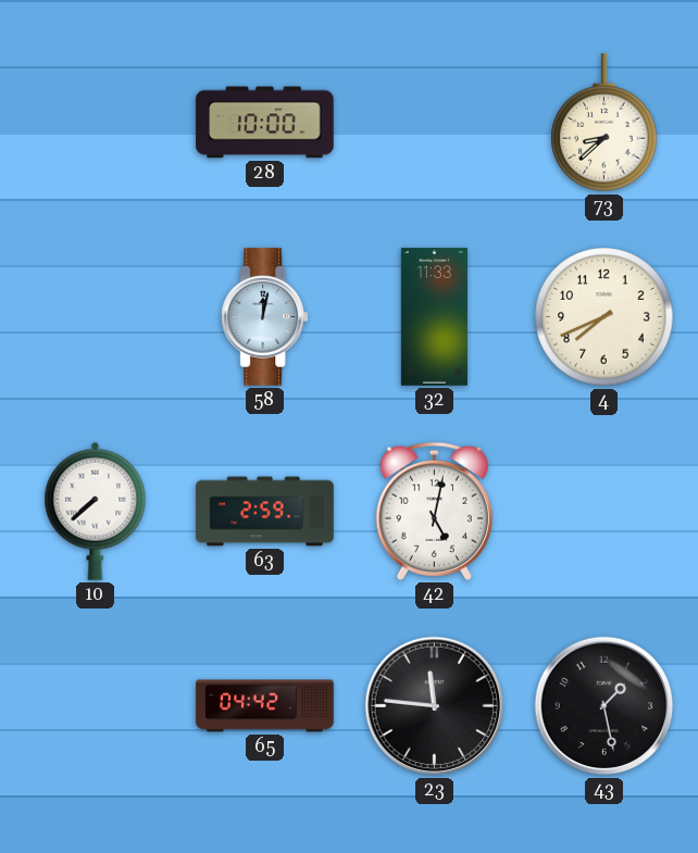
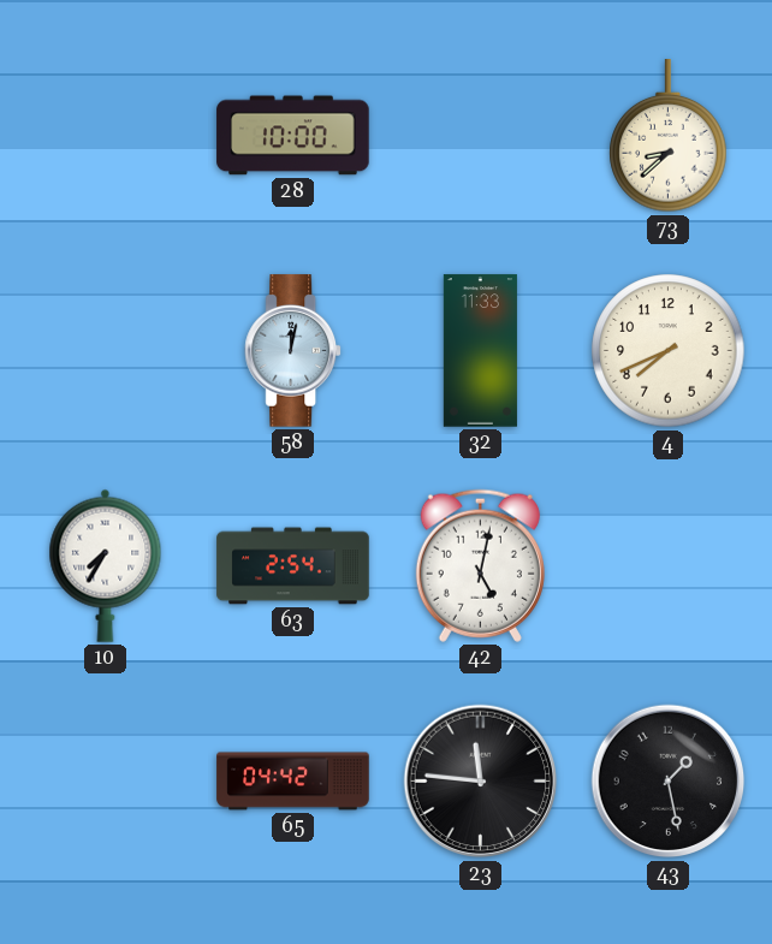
10: 7:38 -> 7:35 (106, 565)
63: 2:59 -> 2:54 (293, 566)
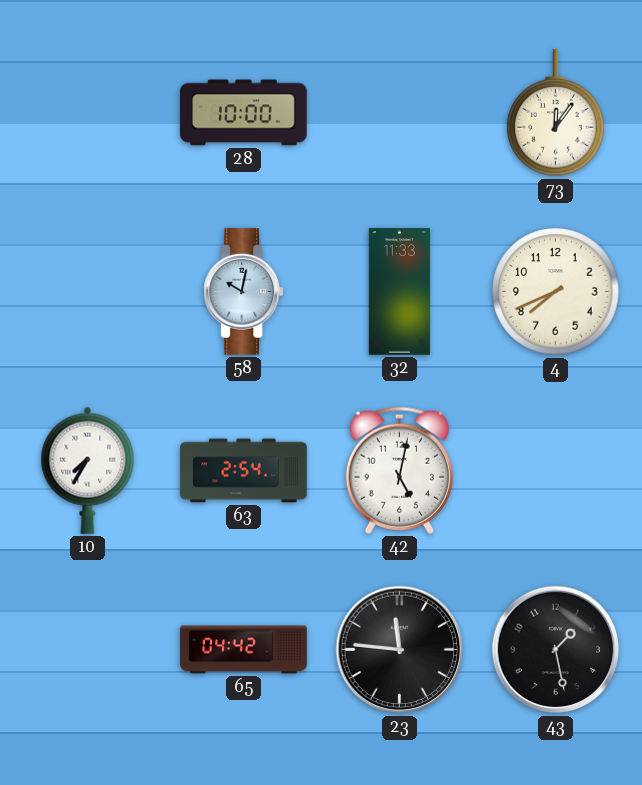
73: 8:38 -> 12:06 (556, 113)
58: 12:02 -> 10:02 (244, 292)
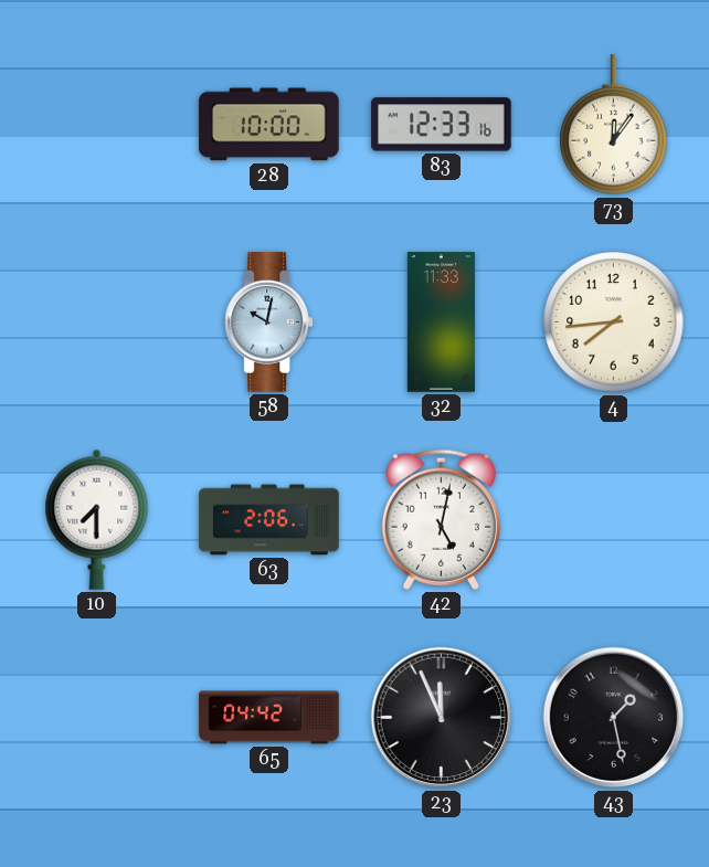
83: none -> 12:33 (442, 125)
4: 7:41 -> 7:44 (614, 323)
10: 7:35 -> 7:30 (97, 519)
63: 2:54 -> 2:06 (269, 520)
23: 11:46 -> 11:56 (442, 718)
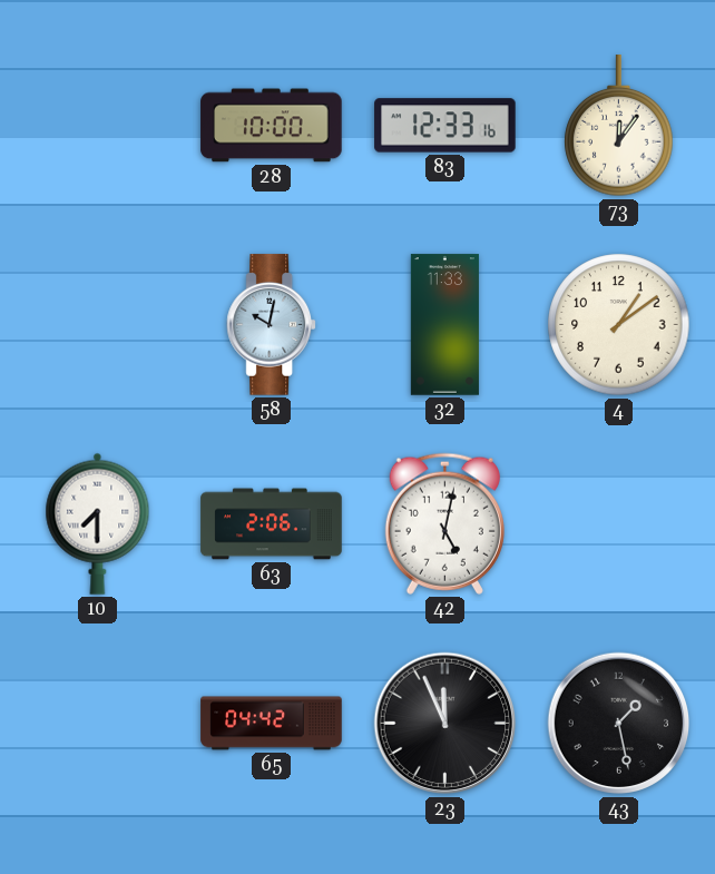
4: 7:44 -> 1:09 (619, 325)
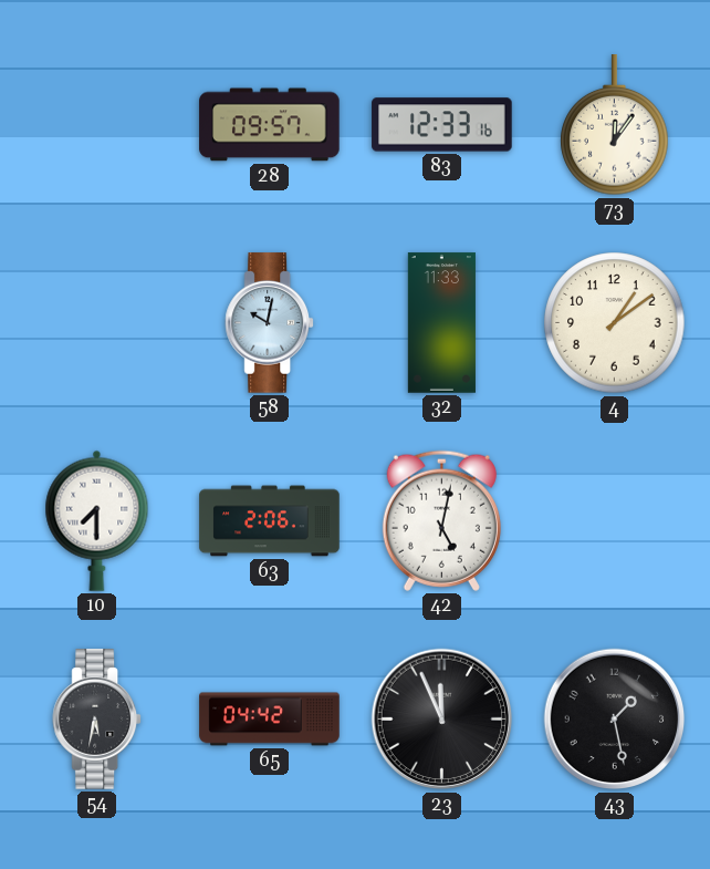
28: 10:00 -> 09:57 (270, 125)
54: none -> 5:32 (97, 720)
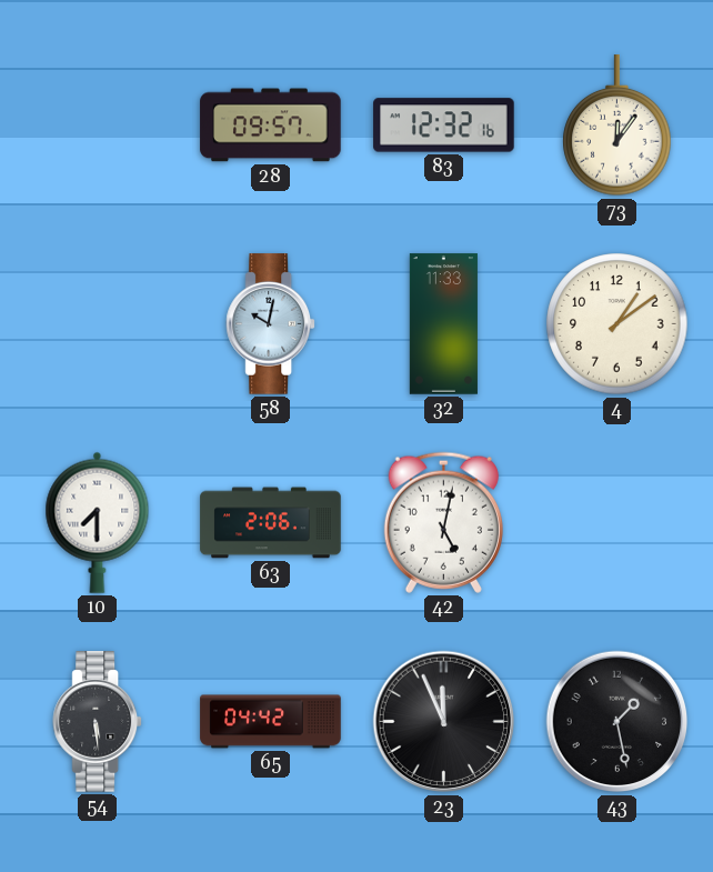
83: 12:33 -> 12:32 (444, 126)
54: 5:32 -> 5:29 (98, 722)
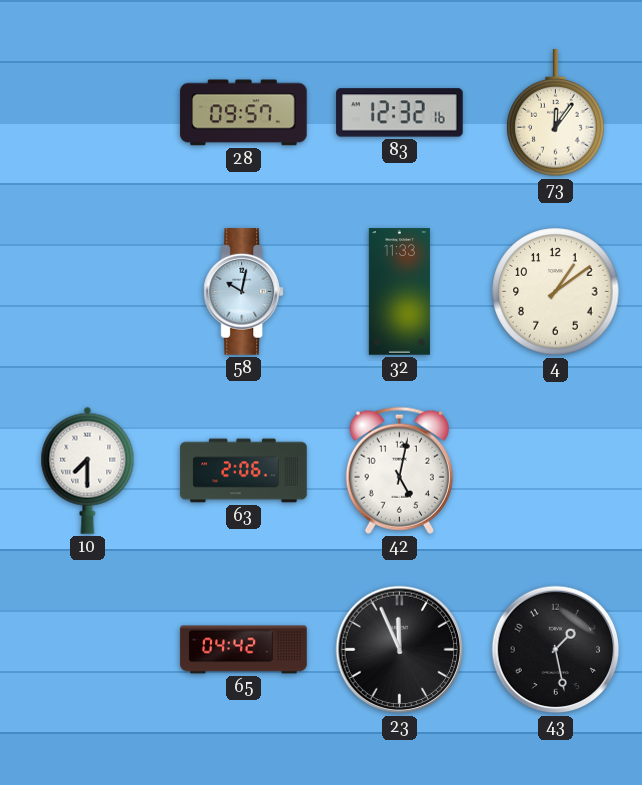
54: 5:29 -> none (98, 722)
